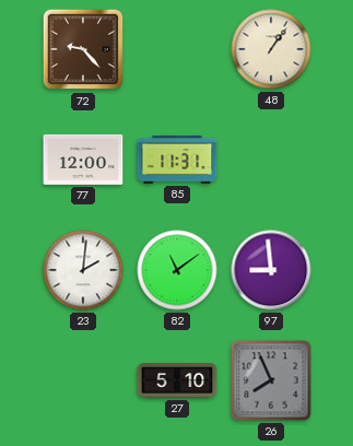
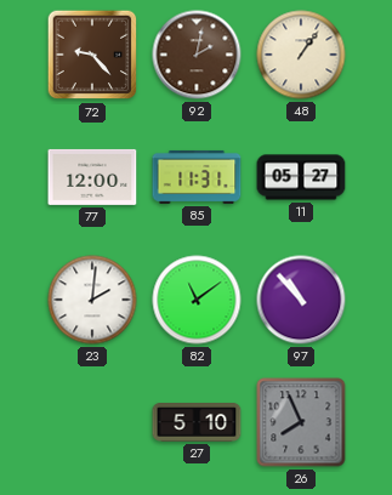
92: none -> 2:02 (197, 55)
11: none -> 05:27 (301, 177)
97: 8:59 -> 10:53 (301, 300)
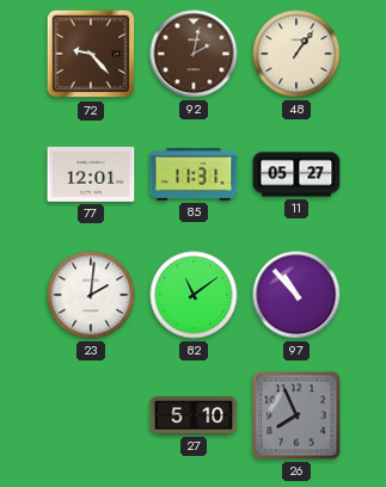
77: 12:00 -> 12:01 (91, 174)
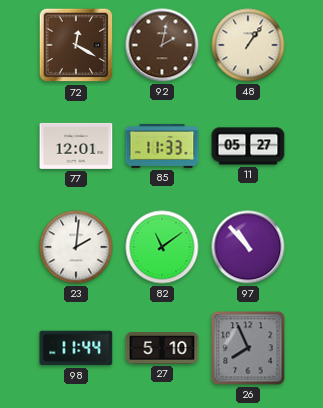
72: 9:23 -> 12:20 (76, 45)
85: 11:31 -> 11:33 (162, 146)
98: none -> 11:44 (76, 348)
